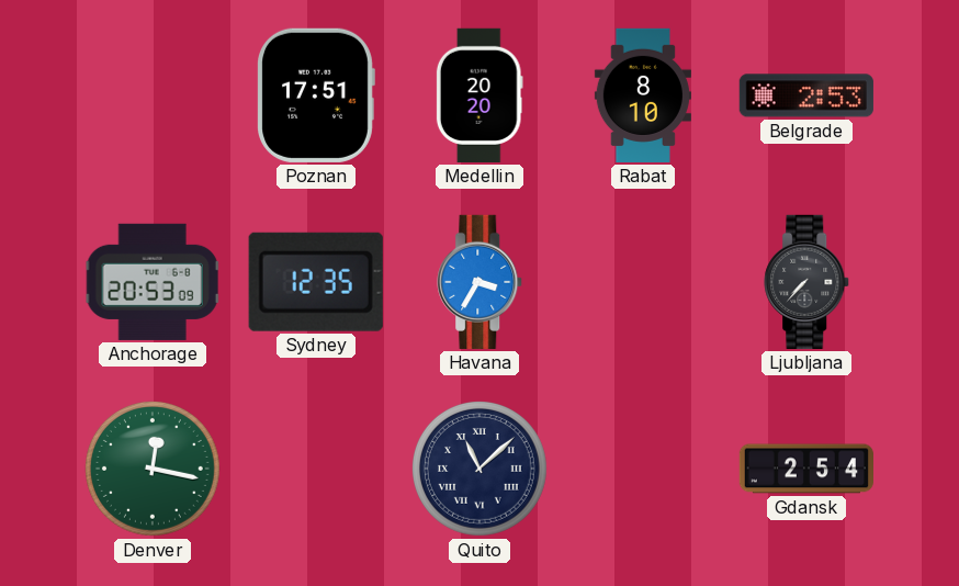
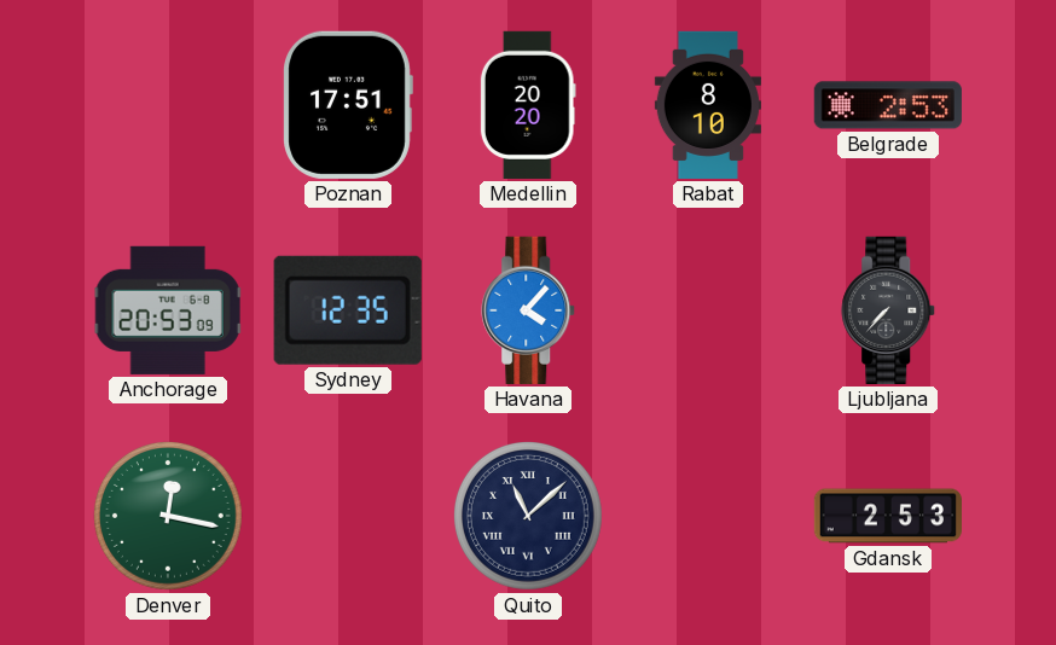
Havana: 3:35 -> 4:07 (529, 310)
Gdansk: 2:54 -> 2:53 (887, 516)
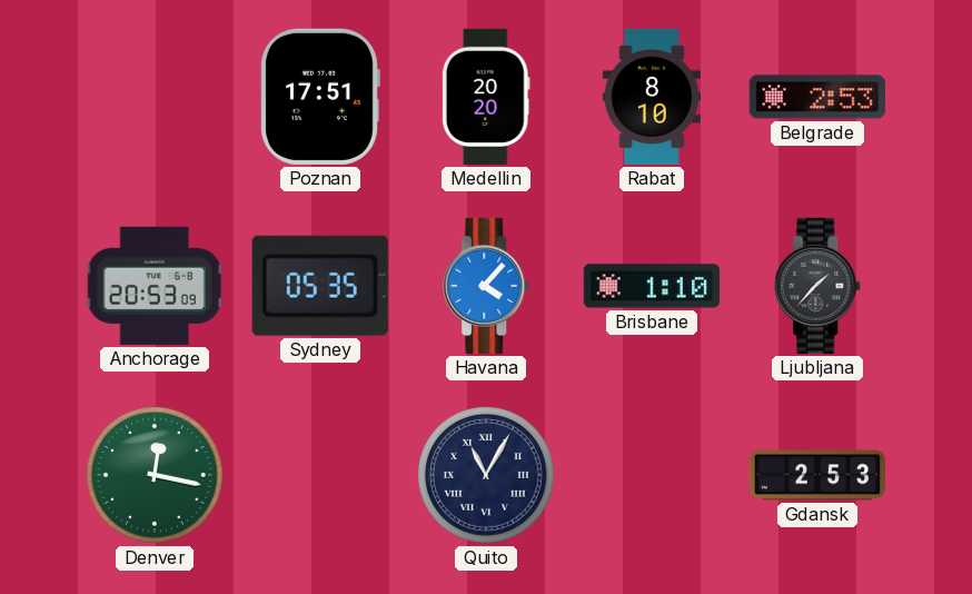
Sydney: 12:35 -> 05:35 (320, 286)
Brisbane: none -> 1:10 (652, 286)
Ljubljana: 7:37 -> 1:37 (819, 286)
Quito: 11:08 -> 11:05 (486, 475)
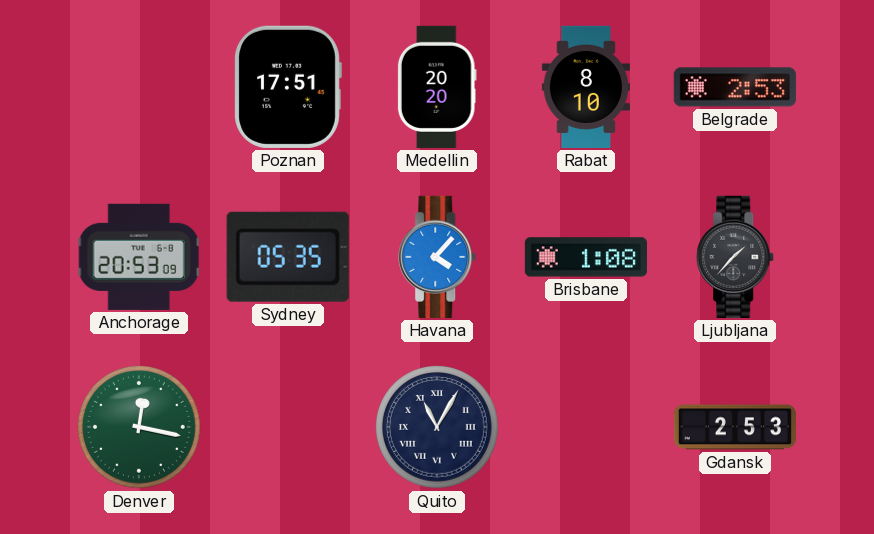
Brisbane: 1:10 -> 1:08 (586, 257)
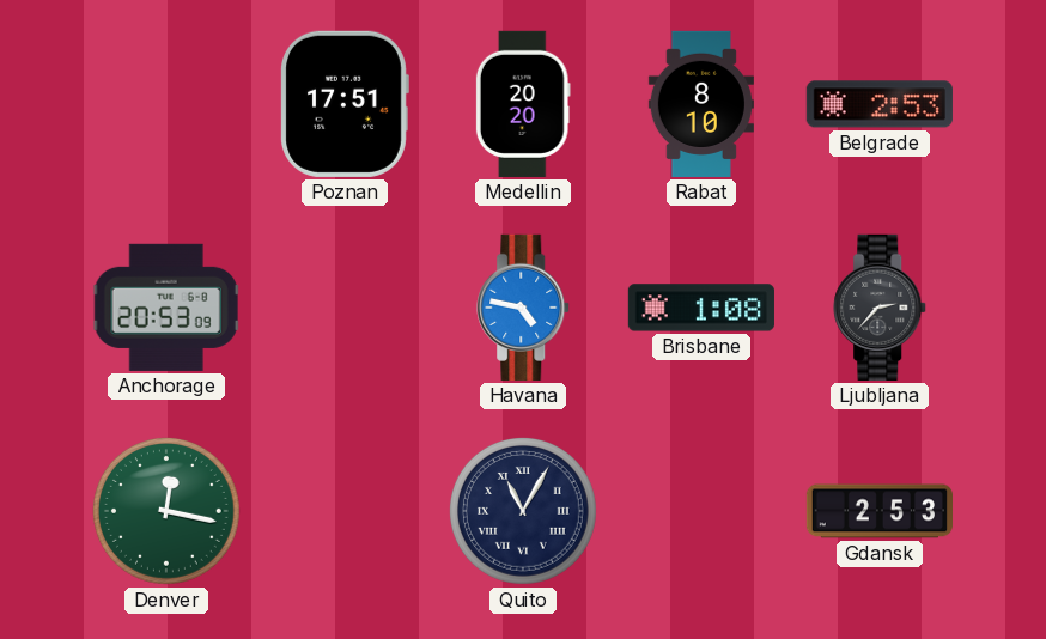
Sydney: 05:35 -> none (288, 257)
Havana: 4:07 -> 4:47 (524, 308)
Ljubljana: 1:37 -> 2:37 (881, 308)
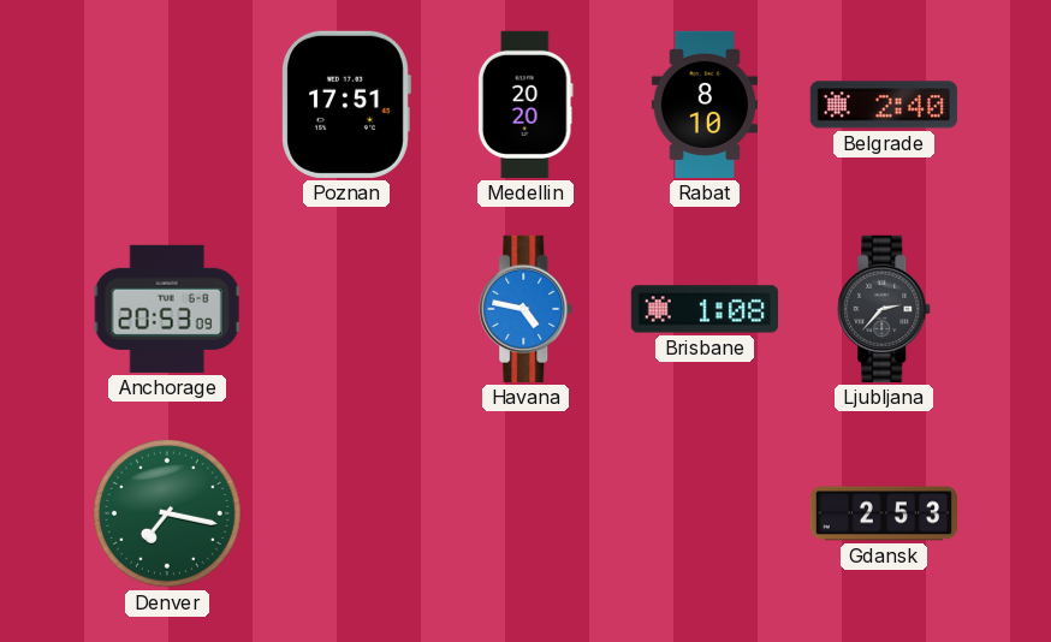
Belgrade: 2:53 -> 2:40 (884, 105)
Denver: 12:17 -> 7:17 (167, 513)
Quito: 11:05 -> none (523, 511)
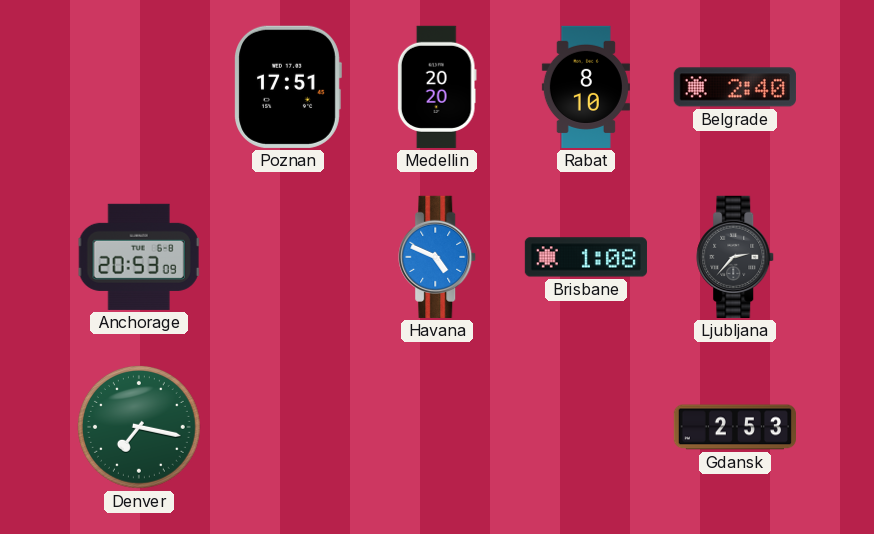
Havana: 4:47 -> 4:49 (438, 257)
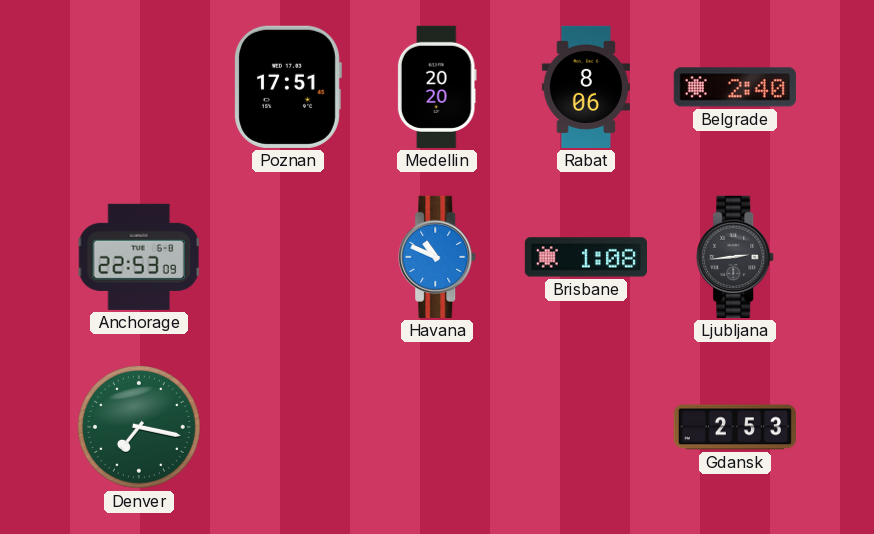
Rabat: 8:10 -> 8:06 (586, 87)
Anchorage: 20:53 -> 22:53 (139, 257)
Havana: 4:49 -> 10:49 (438, 257)
Ljubljana: 2:37 -> 2:44 (736, 257)
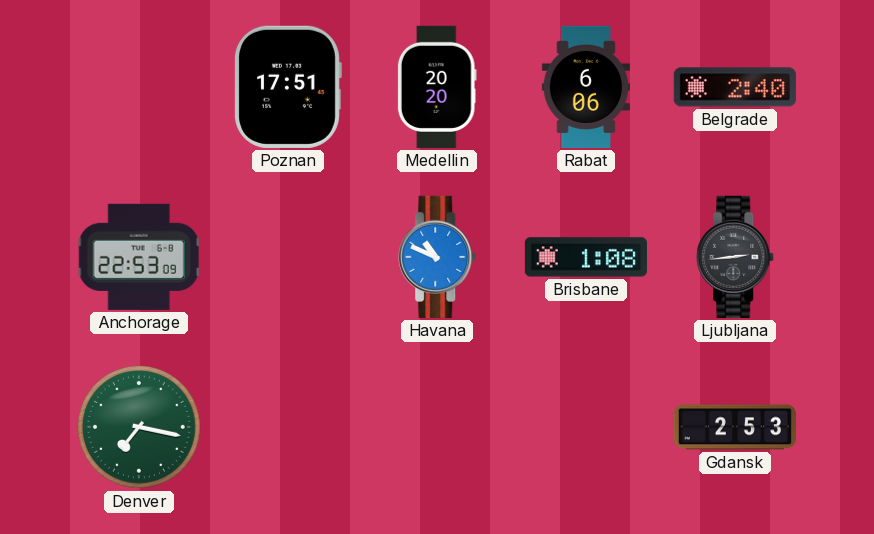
Rabat: 8:06 -> 6:06 (586, 87)
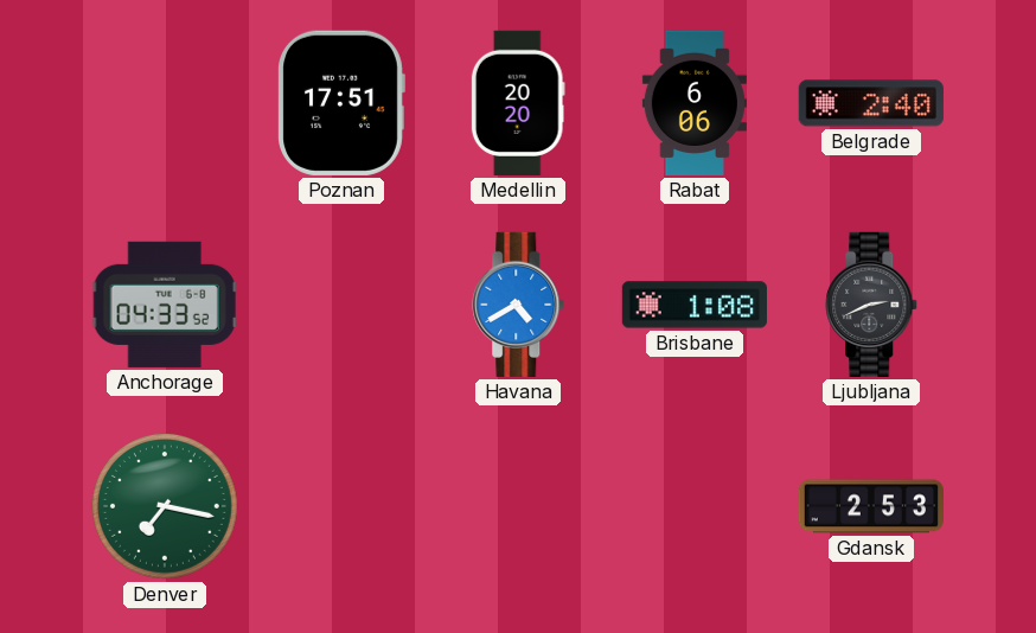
Anchorage: 22:53 -> 04:33 (165, 305)
Havana: 10:49 -> 4:40 (519, 305)
Ljubljana: 2:44 -> 2:41 (872, 305)
